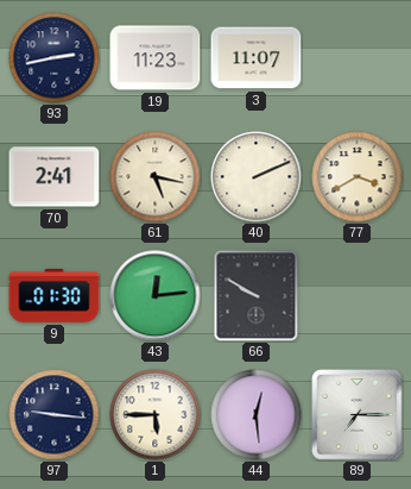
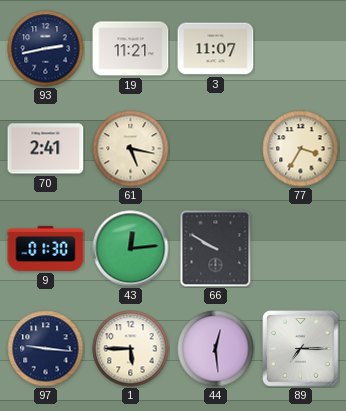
19: 11:23 -> 11:21 (131, 49)
40: 2:11 -> none (257, 177)
77: 3:40 -> 3:35 (301, 149)
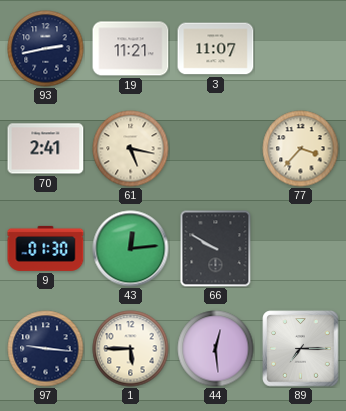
77: 3:35 -> 3:37 (301, 149)
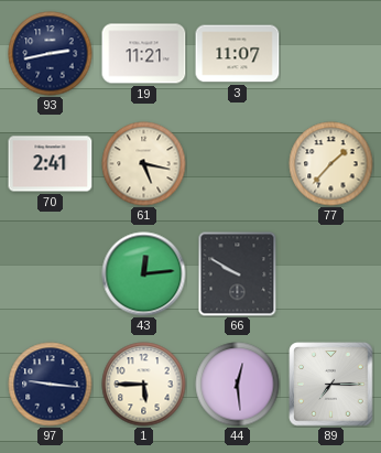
77: 3:37 -> 1:37 (331, 164)
9: 01:30 -> none (46, 248)
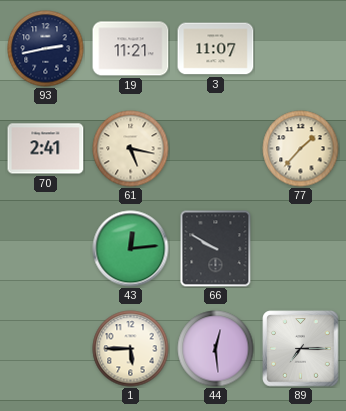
97: 9:16 -> none (51, 385)
